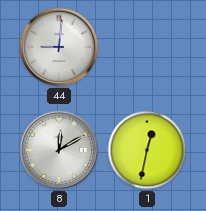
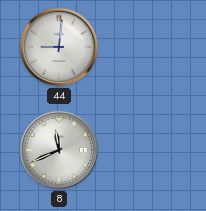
8: 12:10 -> 11:41 (59, 150)
1: 12:32 -> none (147, 150)
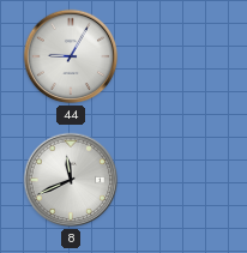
44: 9:01 -> 9:05 (71, 56)
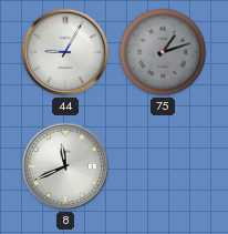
75: none -> 1:12 (163, 52)
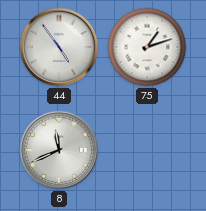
44: 9:05 -> 4:54 (59, 47)
75 dial: grey -> white (147, 47)
